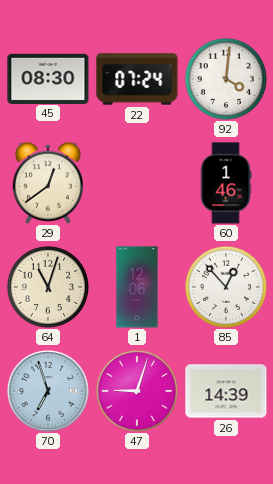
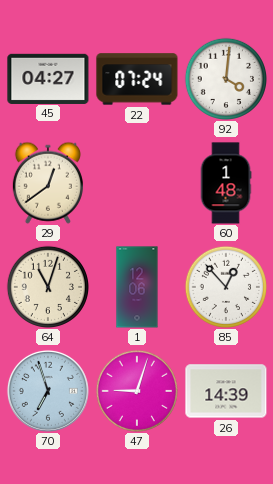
45: 08:30 -> 04:27 (48, 78)
60: 1:46 -> 1:48 (226, 183)
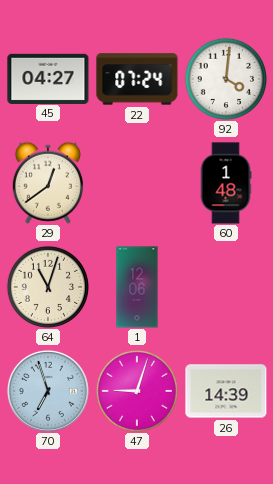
85: 12:53 -> none (225, 286)
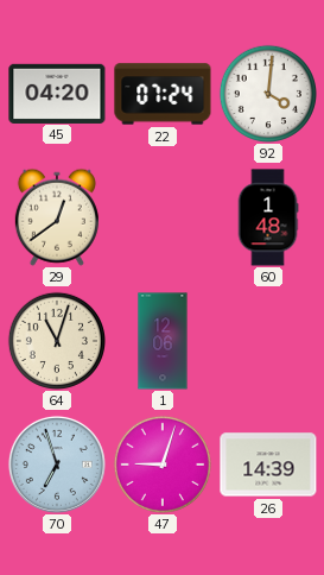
45: 04:27 -> 04:20 (57, 93)
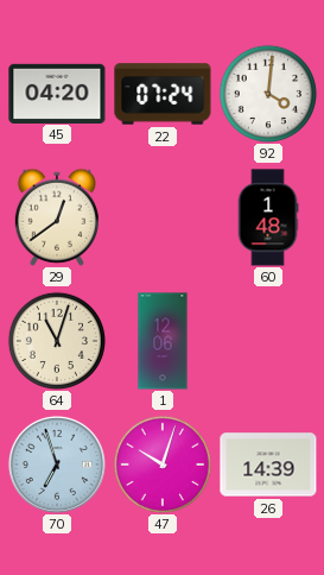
47: 9:03 -> 10:03 (161, 463)
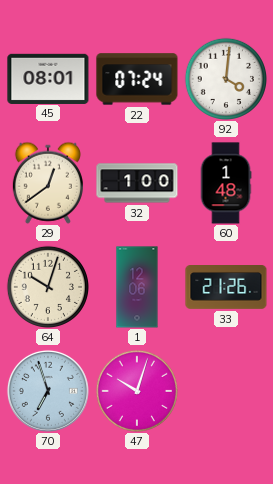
45: 04:20 -> 08:01 (48, 78)
32: none -> 1:00 (137, 183)
64: 11:03 -> 10:03 (47, 286)
33: none -> 21:26 (226, 288)
26: 14:39 -> none (268, 465)
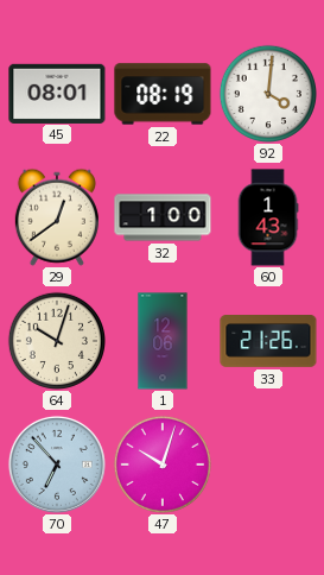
22: 07:24 -> 08:19 (163, 94)
60: 1:48 -> 1:43 (268, 217)
70: 6:57 -> 6:53 (57, 465)
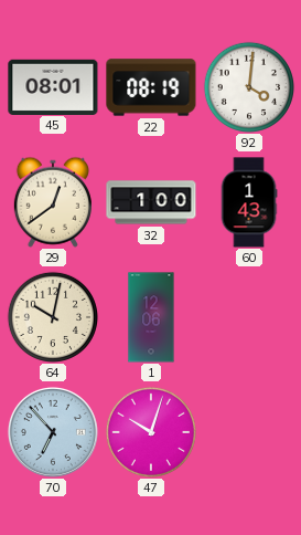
64: 10:03 -> 10:02 (52, 316)
33: 21:26 -> none (268, 342)
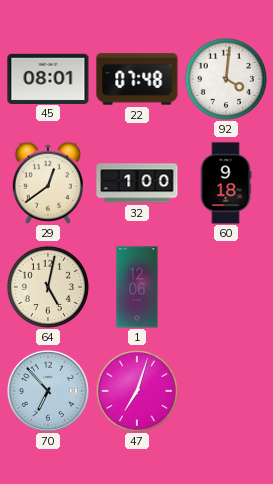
22: 08:19 -> 07:48 (137, 79)
60: 1:43 -> 9:18 (226, 183)
64: 10:02 -> 5:02 (47, 286)
47: 10:03 -> 7:03 (136, 390)
